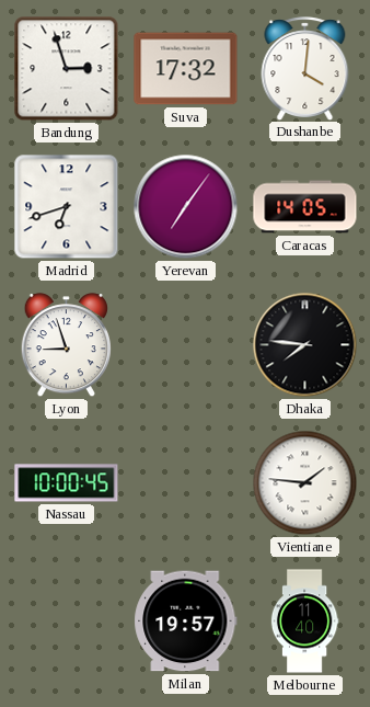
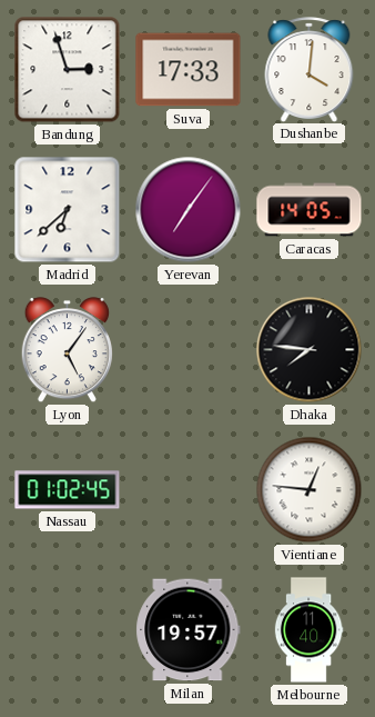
Suva: 17:32 -> 17:33 (189, 70)
Madrid: 6:42 -> 6:38 (68, 210)
Lyon: 8:57 -> 5:06 (67, 350)
Nassau: 10:00 -> 01:02 (68, 490)
Vientiane: 1:46 -> 12:46 (310, 490)
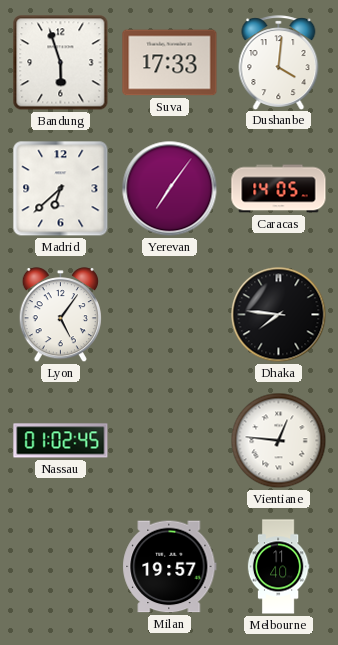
Bandung: 2:57 -> 5:57 (61, 63)
